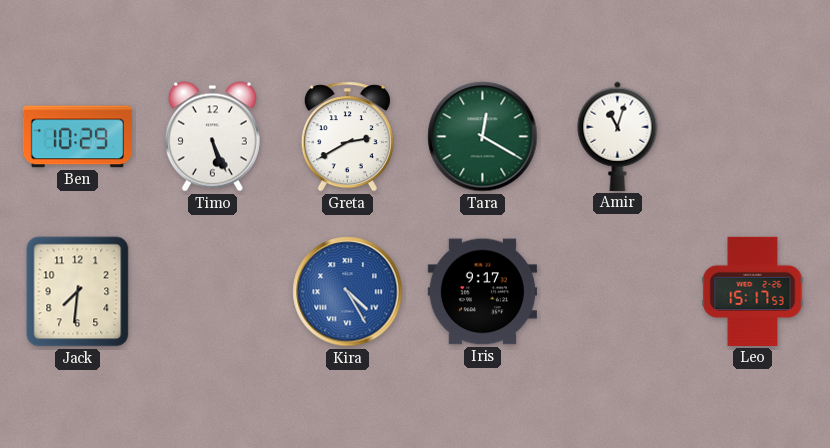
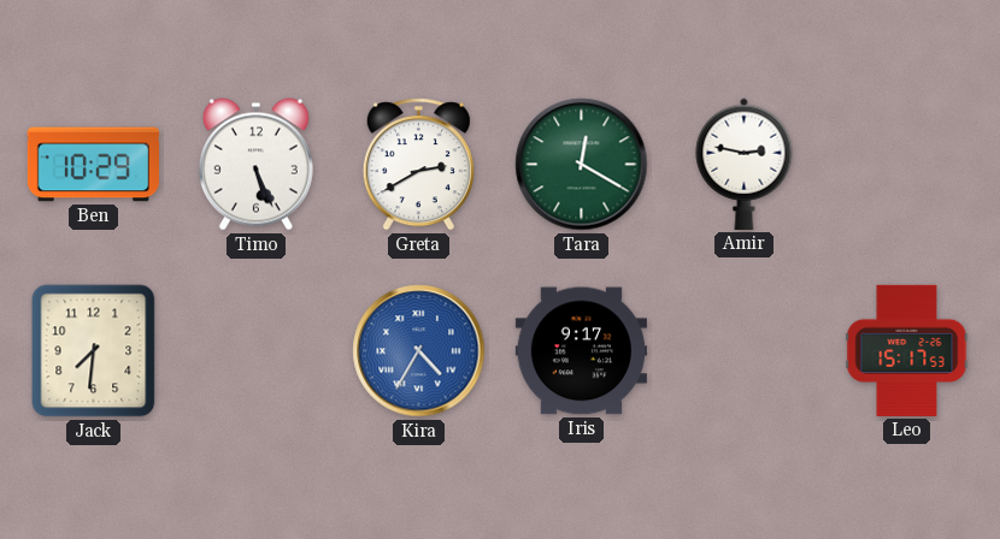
Amir: 11:03 -> 2:47 (745, 164)
Kira: 4:25 -> 4:35 (419, 351)
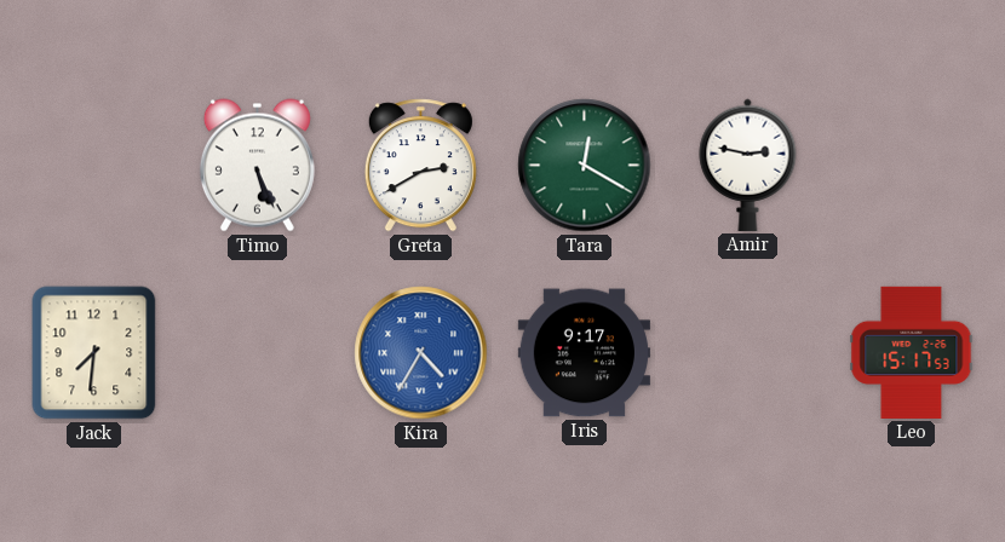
Ben: 10:29 -> none (93, 165)
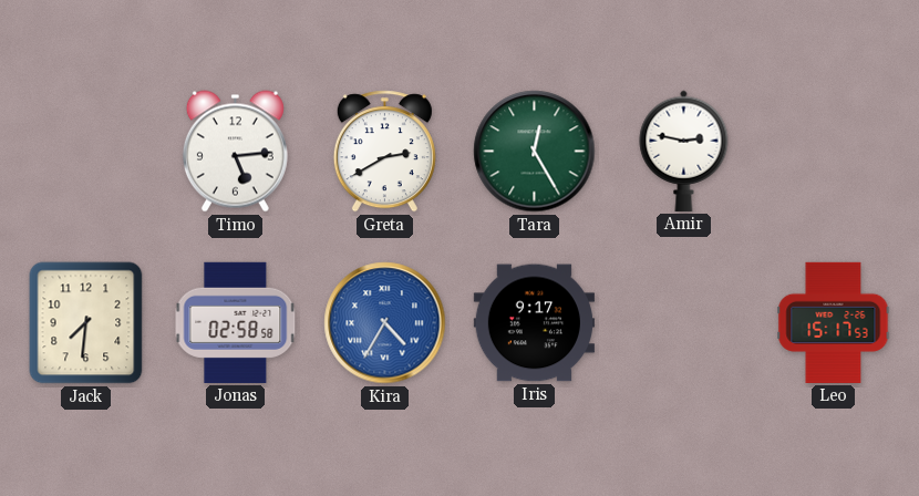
Timo: 5:26 -> 5:14 (235, 152)
Tara: 12:20 -> 12:25 (535, 152)
Jonas: none -> 02:58 (236, 322)
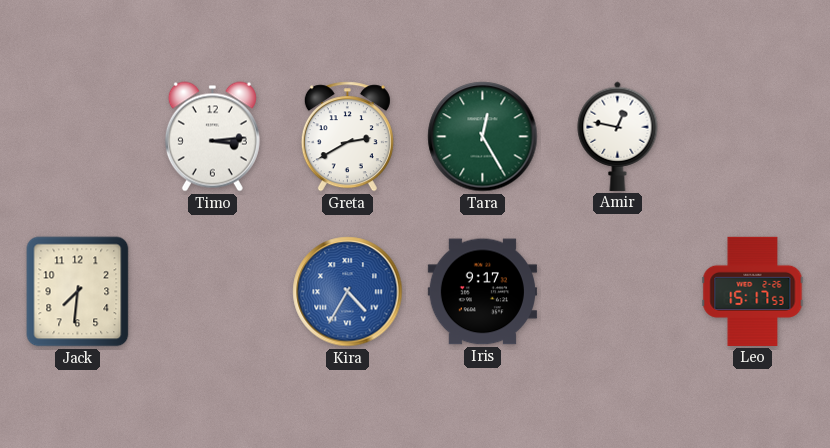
Timo: 5:14 -> 3:14 (212, 137)
Amir: 2:47 -> 12:47 (618, 136)
Jonas: 02:58 -> none (236, 322)
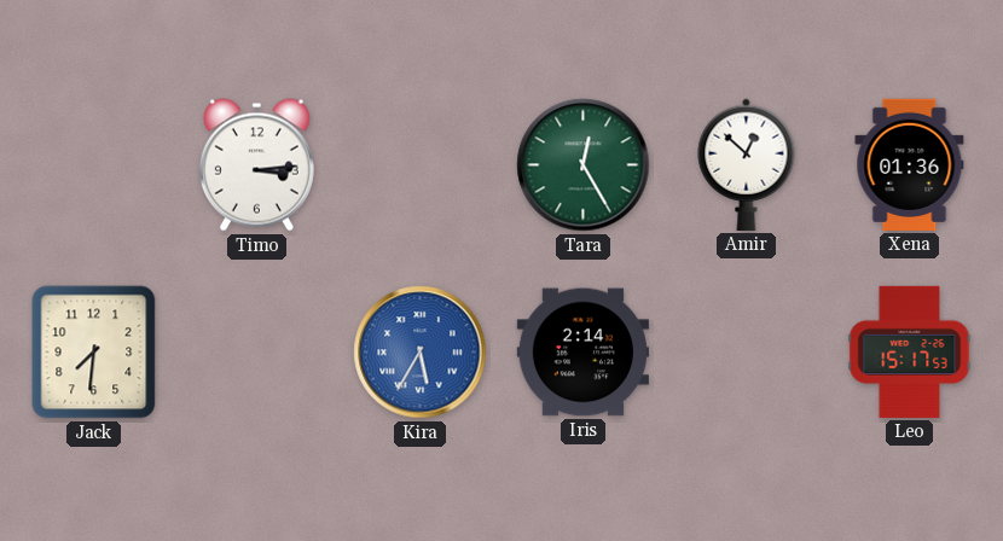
Greta: 2:40 -> none (347, 137)
Amir: 12:47 -> 12:52 (747, 164)
Xena: none -> 01:36 (910, 164)
Kira: 4:35 -> 5:35 (421, 353)
Iris: 9:17 -> 2:14 (582, 353)
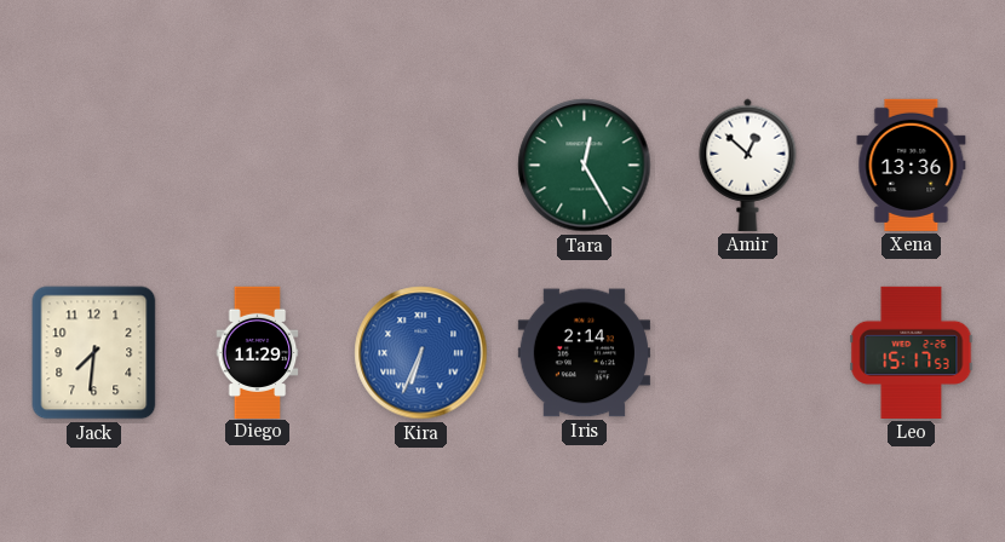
Timo: 3:14 -> none (256, 165)
Xena: 01:36 -> 13:36 (912, 165)
Diego: none -> 11:29 (258, 352)
Kira: 5:35 -> 6:34 (421, 353)
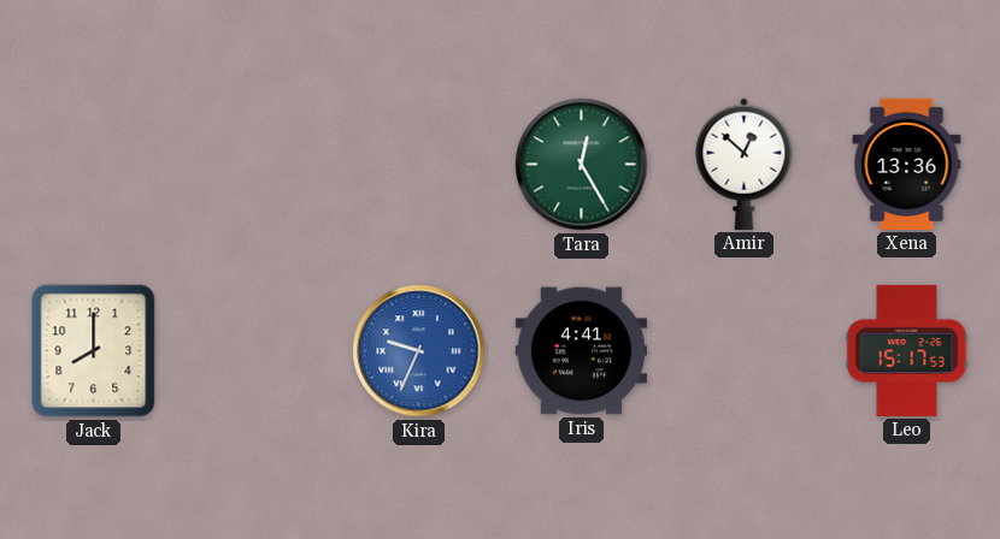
Jack: 7:31 -> 8:00 (94, 351)
Diego: 11:29 -> none (258, 352)
Kira: 6:34 -> 9:34 (419, 351)
Iris: 2:14 -> 4:41 (581, 351)
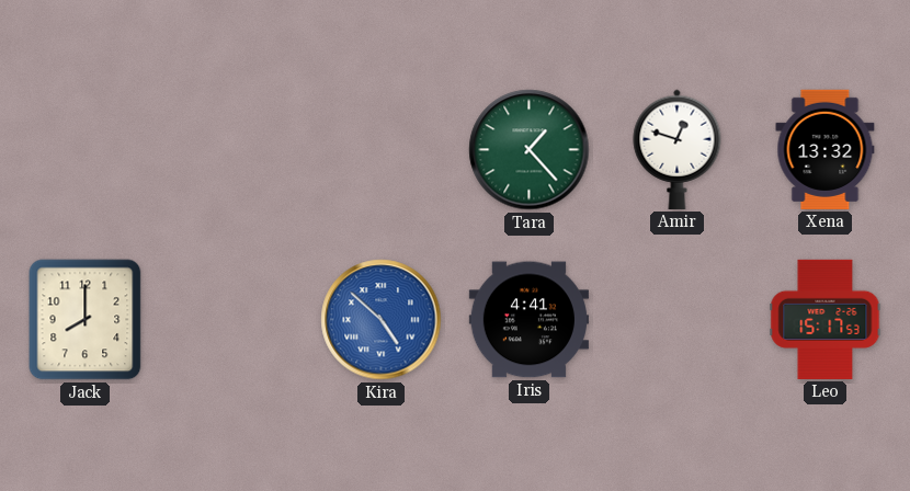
Tara: 12:25 -> 1:23 (530, 150)
Amir: 12:52 -> 12:48 (678, 149)
Xena: 13:36 -> 13:32 (826, 149)
Kira: 9:34 -> 4:52 (382, 320)
